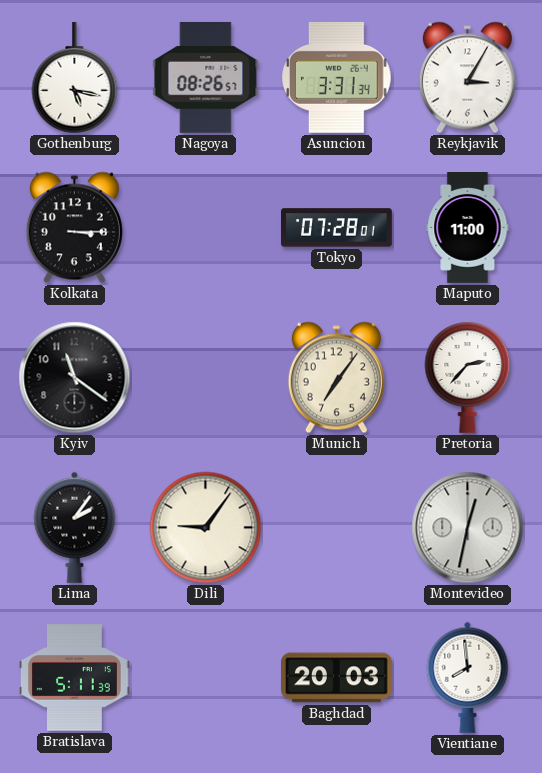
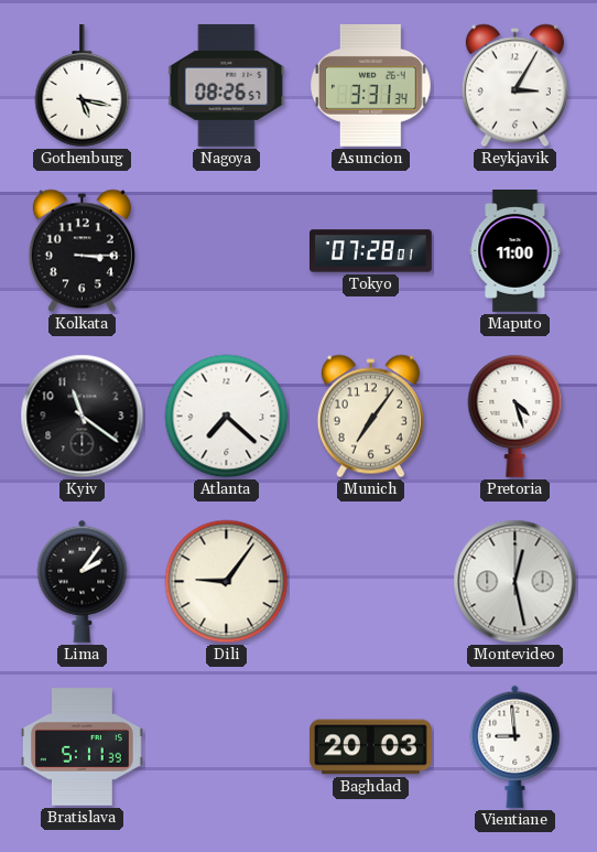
Atlanta: none -> 7:22 (227, 417)
Pretoria: 2:37 -> 4:27 (515, 416)
Montevideo: 12:32 -> 12:28 (515, 582)
Vientiane: 7:59 -> 8:59 (515, 746)
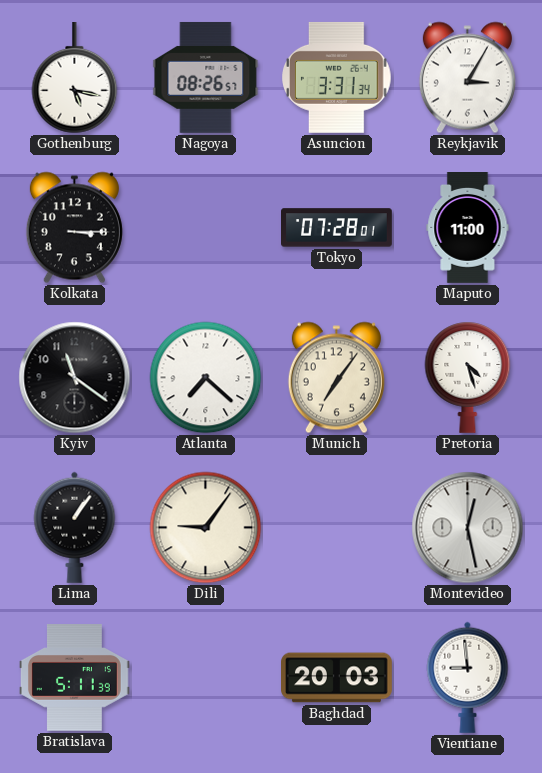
Lima: 2:06 -> 1:06 (75, 527)
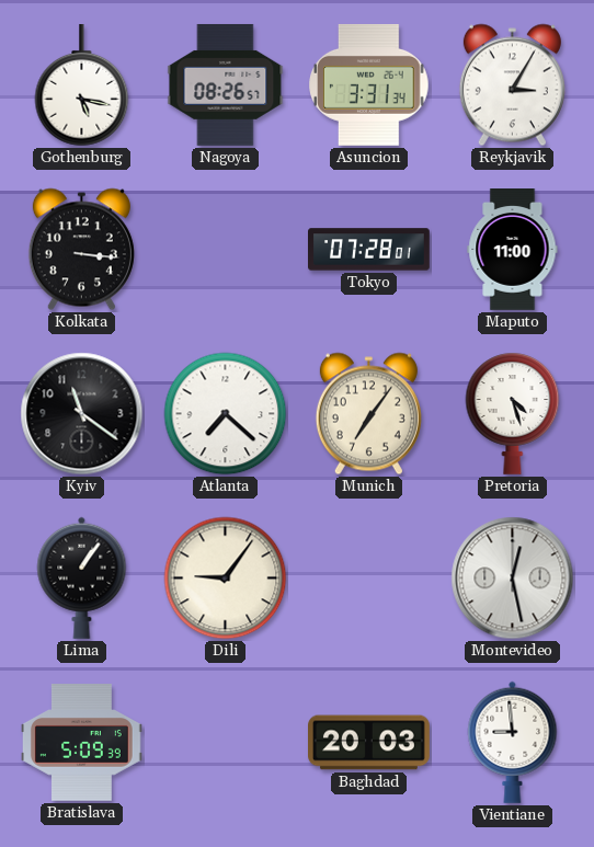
Kolkata: 3:15 -> 3:16 (81, 250)
Bratislava: 5:11 -> 5:09 (82, 743)
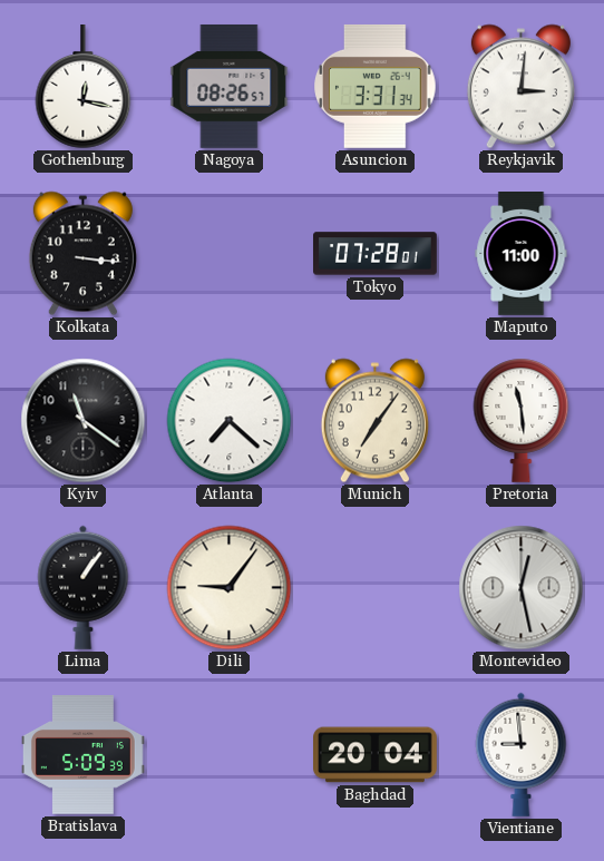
Gothenburg: 5:17 -> 12:17 (84, 88)
Reykjavik: 3:05 -> 3:01 (520, 87)
Pretoria: 4:27 -> 11:29 (522, 420)
Baghdad: 20:03 -> 20:04 (376, 755)
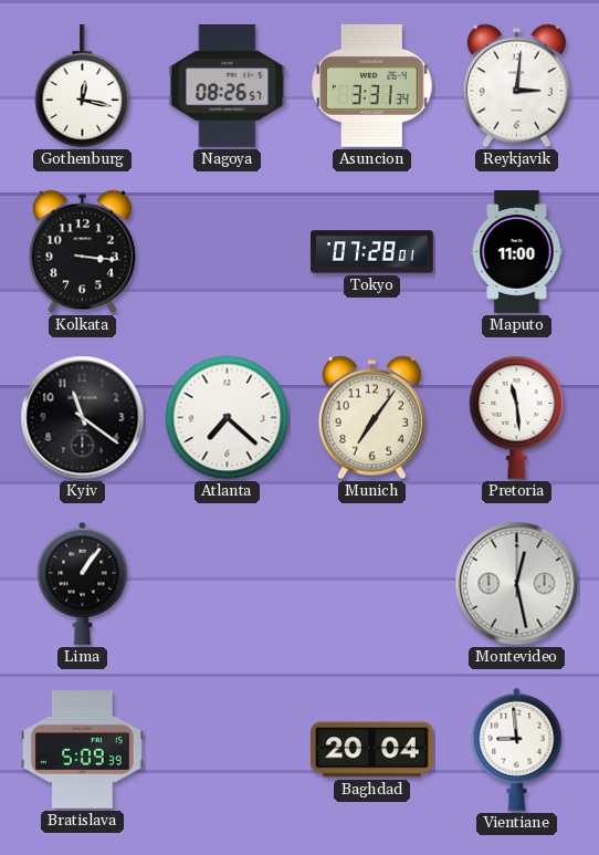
Dili: 9:06 -> none (230, 588)
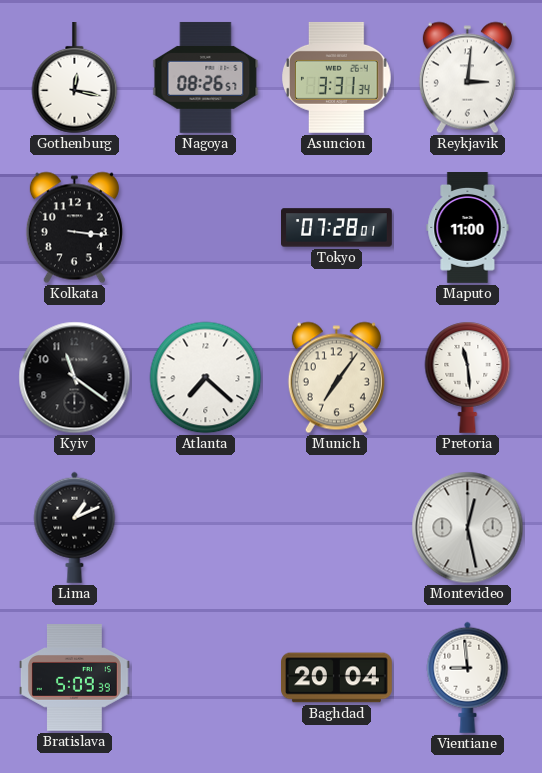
Lima: 1:06 -> 1:11 (75, 527)
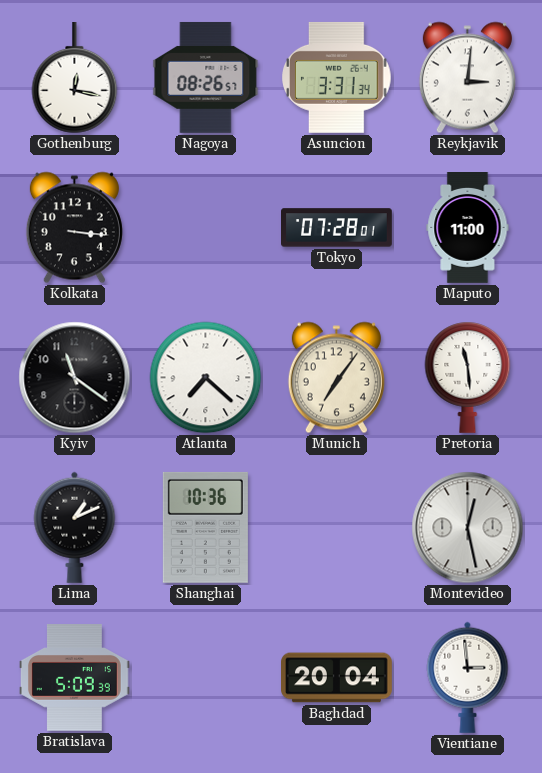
Shanghai: none -> 10:36 (205, 527)
Vientiane: 8:59 -> 2:59 (468, 677)
